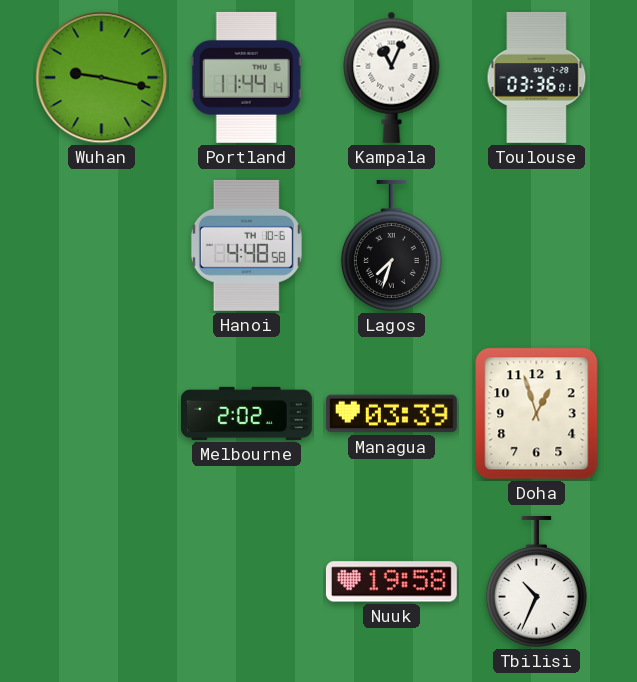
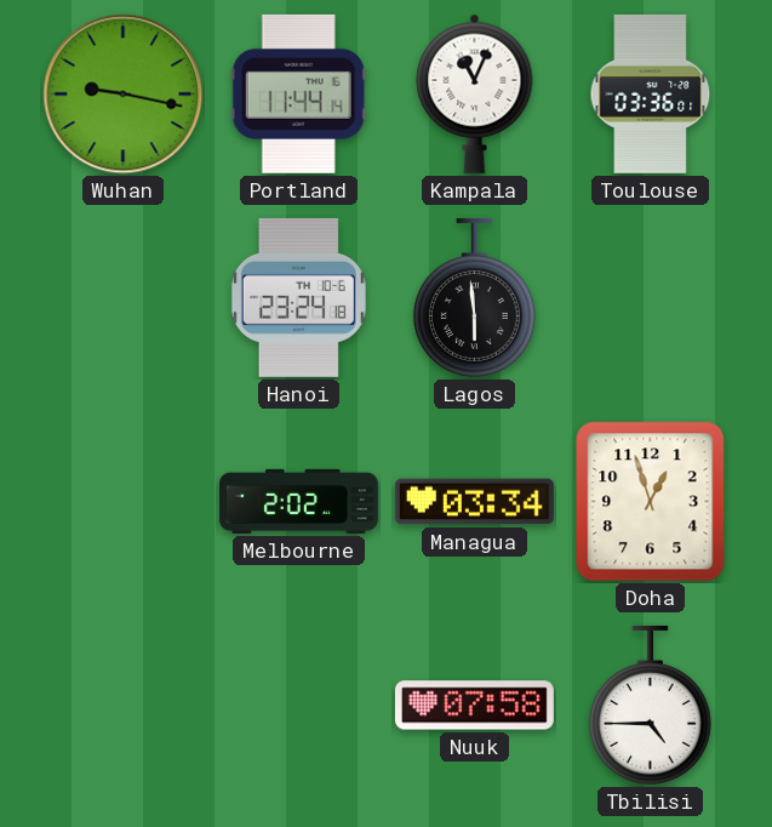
Hanoi: 4:48 -> 23:24 (298, 297)
Lagos: 7:33 -> 5:59 (474, 297)
Managua: 03:39 -> 03:34 (474, 502)
Nuuk: 19:58 -> 07:58 (474, 706)
Tbilisi: 10:34 -> 4:45 (650, 705)
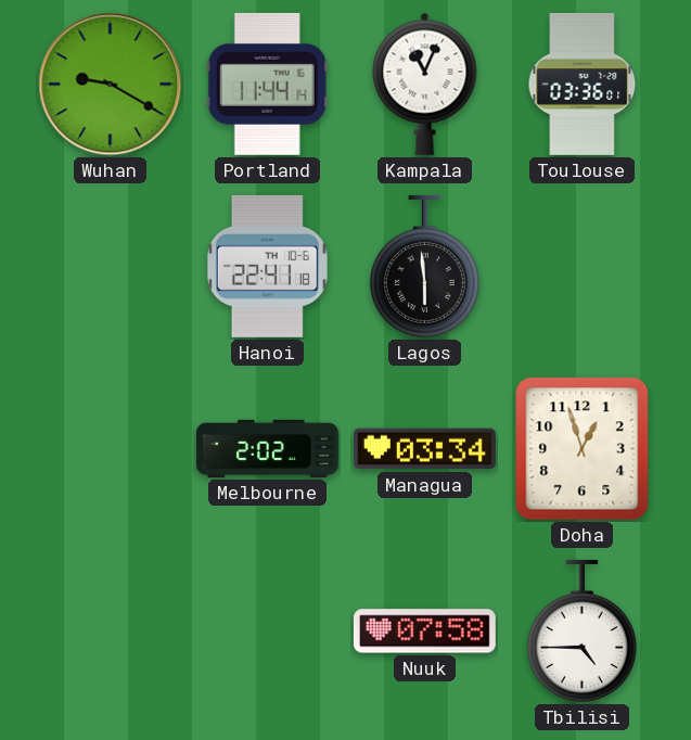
Wuhan: 9:17 -> 9:20 (111, 85)
Hanoi: 23:24 -> 22:41 (267, 266)
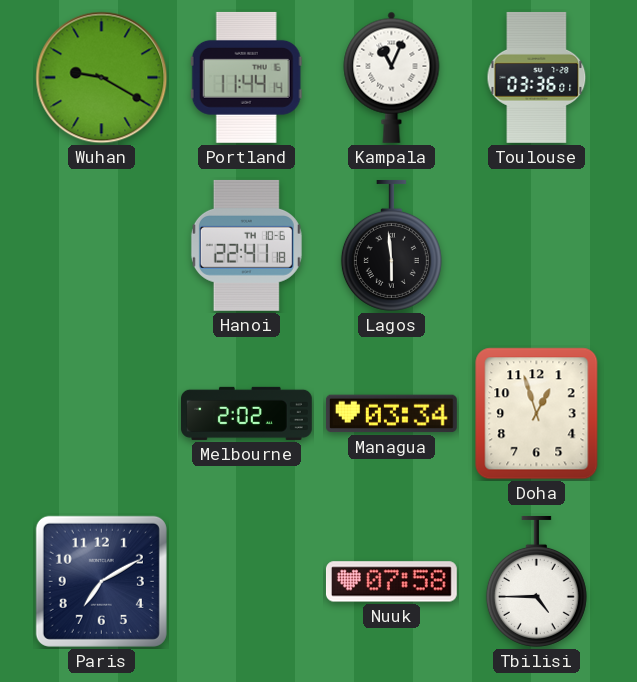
Paris: none -> 7:10 (101, 581)
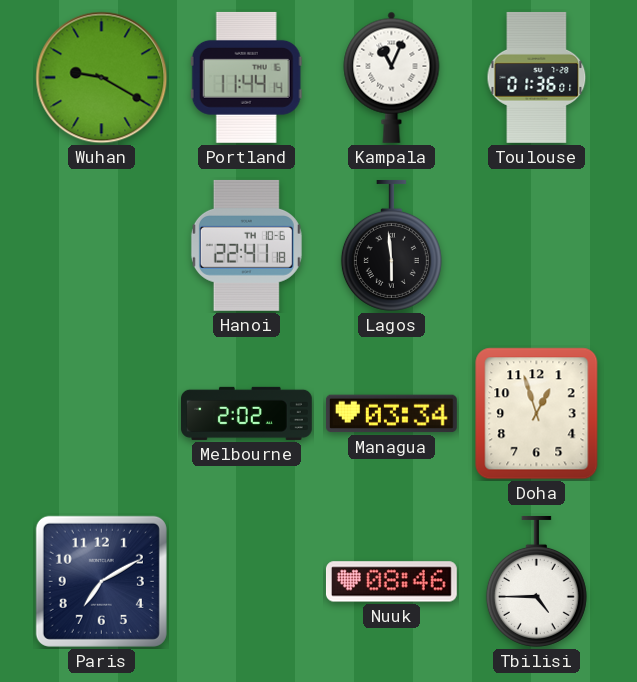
Toulouse: 03:36 -> 01:36 (537, 77)
Nuuk: 07:58 -> 08:46 (391, 582)
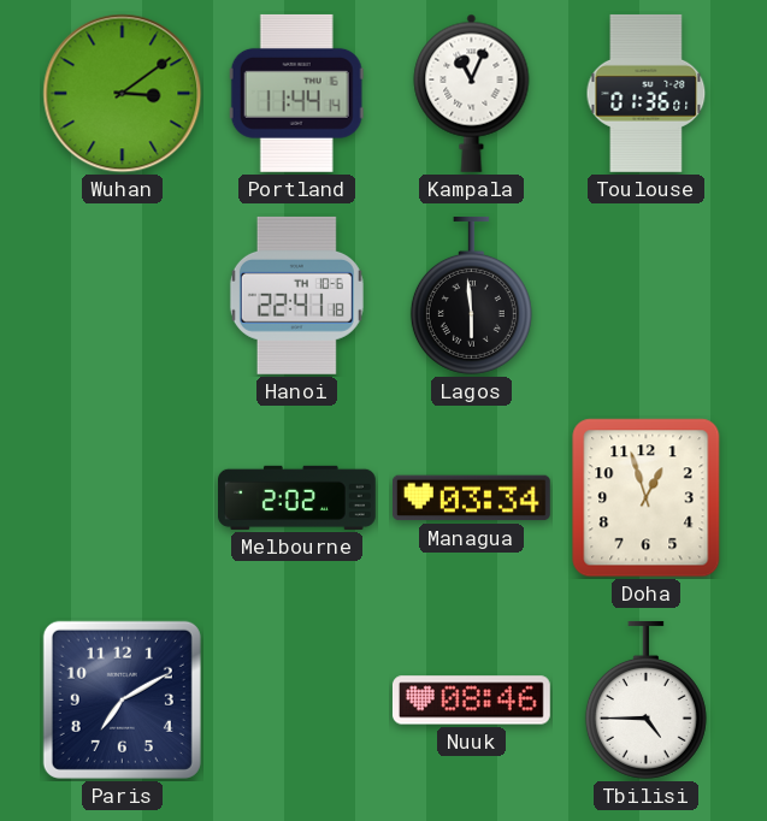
Wuhan: 9:20 -> 3:09 (123, 94)
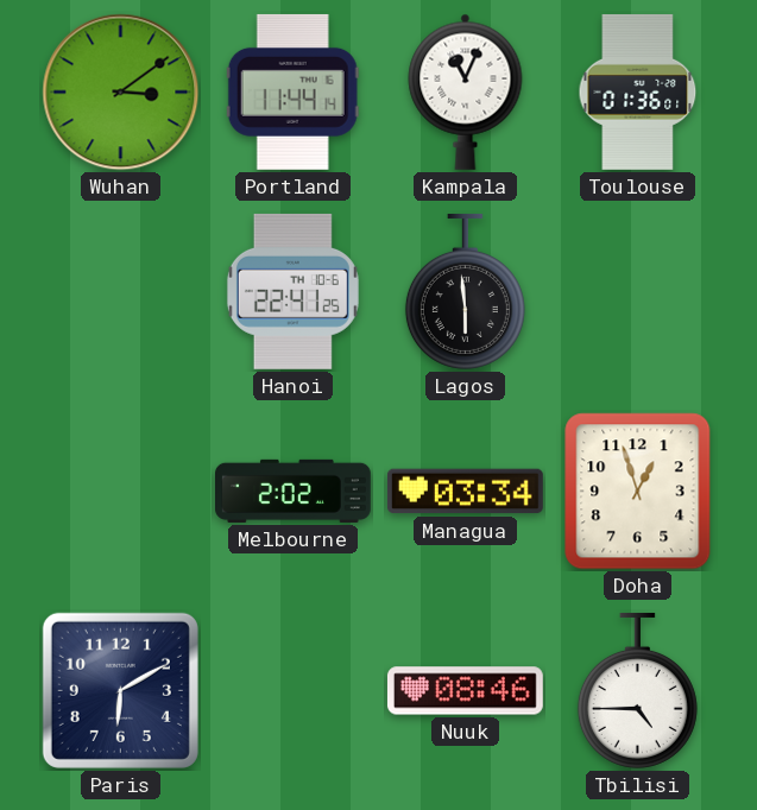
Hanoi: 22:41:18 -> 22:41:25 (292, 291)
Paris: 7:10 -> 6:10 (120, 690)
